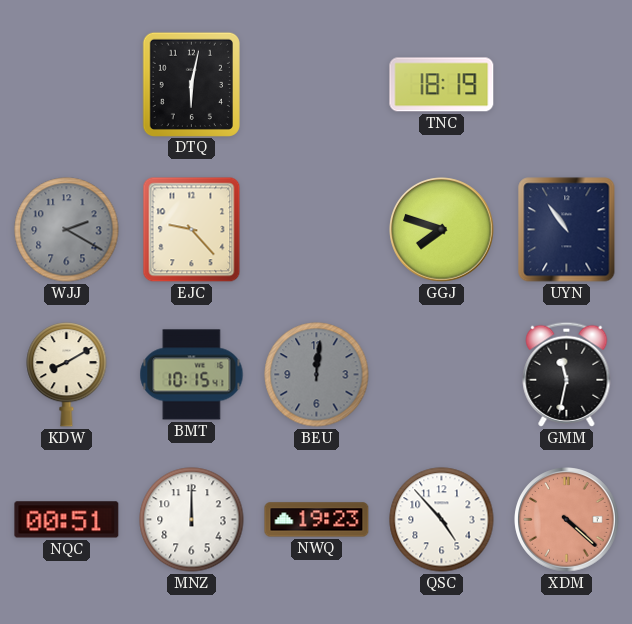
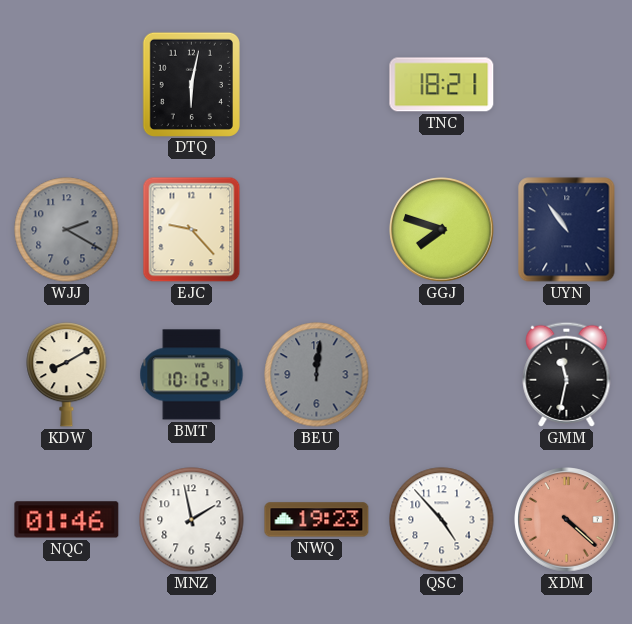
TNC: 18:19 -> 18:21 (442, 85)
BMT: 10:15 -> 10:12 (192, 375)
NQC: 00:51 -> 01:46 (67, 520)
MNZ: 12:00 -> 1:58 (192, 520)
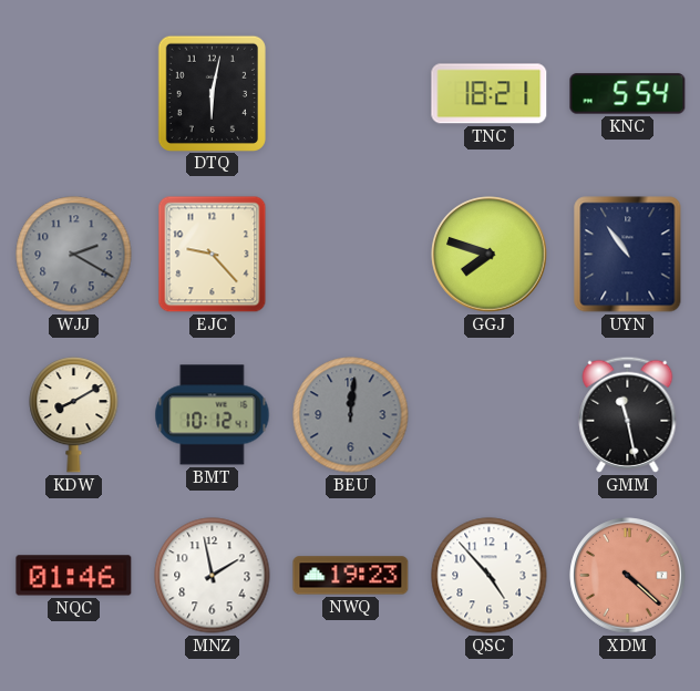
KNC: none -> 5:54 (628, 94)
GMM: 11:32 -> 11:28 (628, 414)
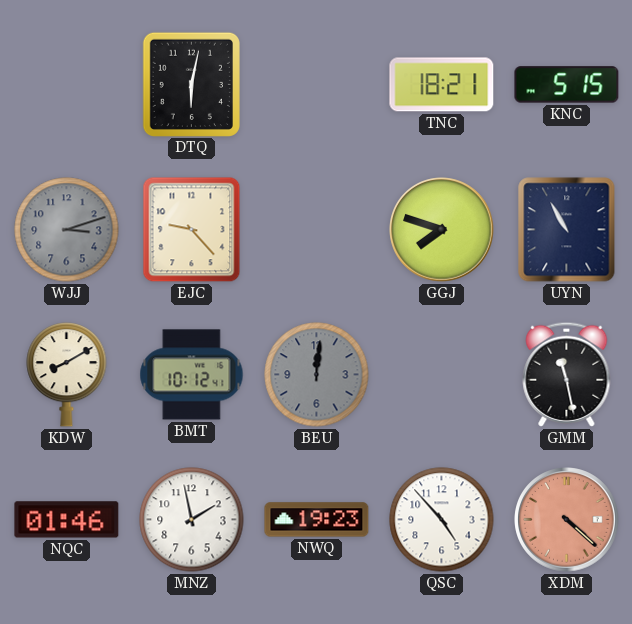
KNC: 5:54 -> 5:15 (567, 85)
WJJ: 2:20 -> 3:12 (67, 230)
UYN: 10:54 -> 10:55 (567, 230)
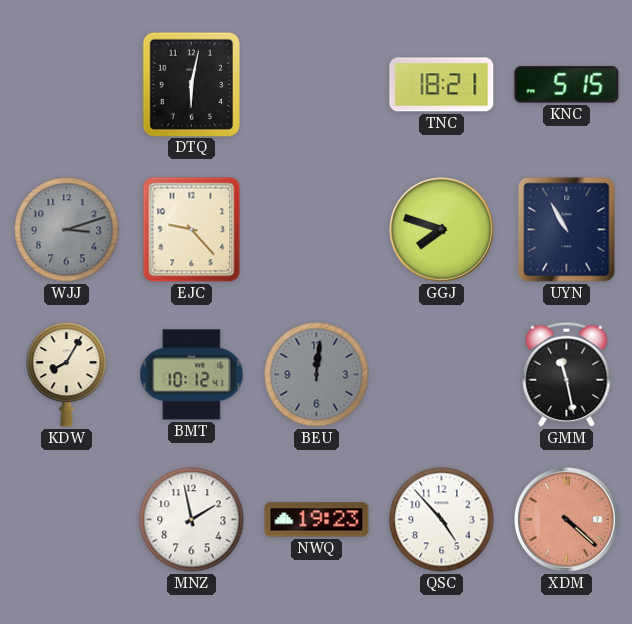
KDW: 8:10 -> 8:05 (67, 375)
NQC: 01:46 -> none (67, 520)
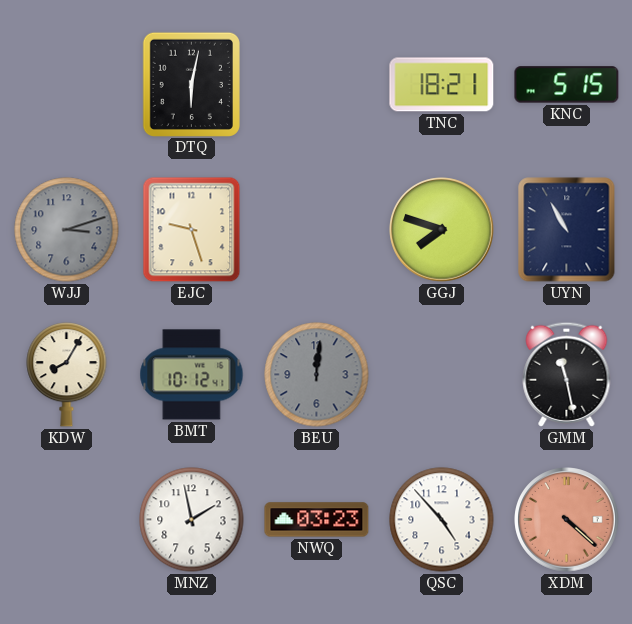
EJC: 9:23 -> 9:27 (192, 230)
NWQ: 19:23 -> 03:23 (317, 520)
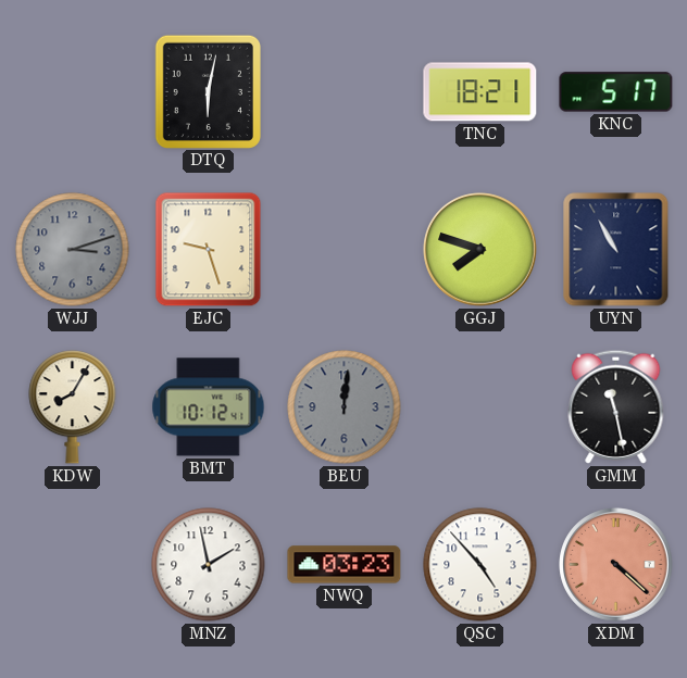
KNC: 5:15 -> 5:17 (616, 92)
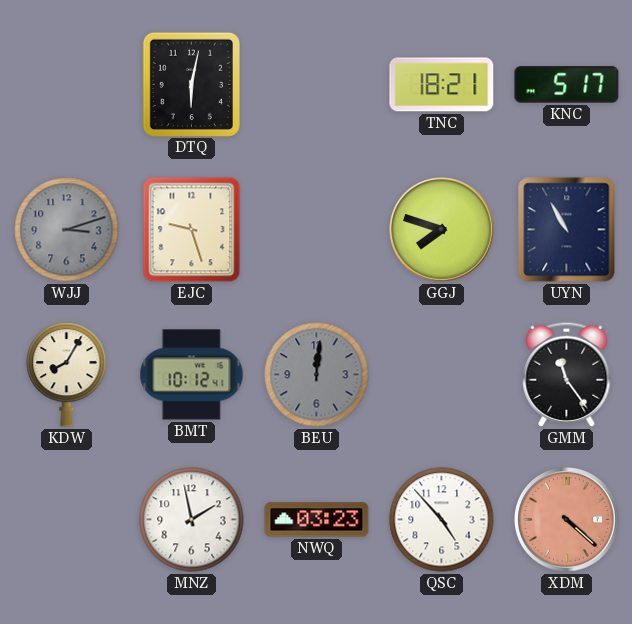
GMM: 11:28 -> 11:24 (567, 374)
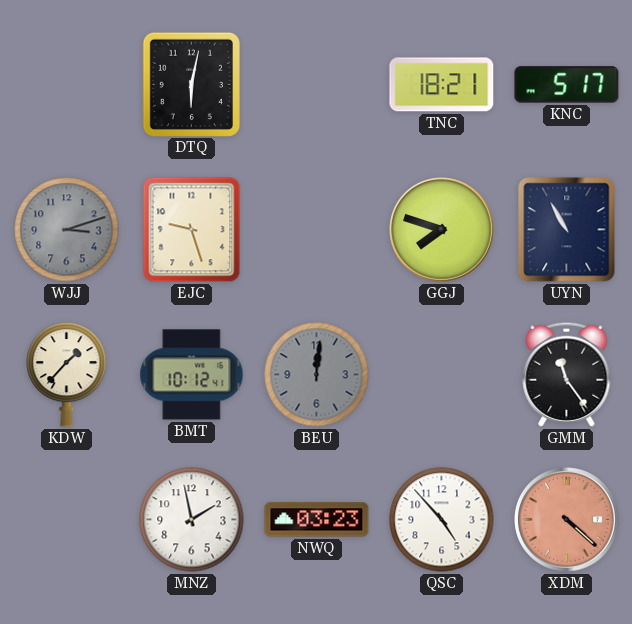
KDW: 8:05 -> 1:37 (67, 375)
